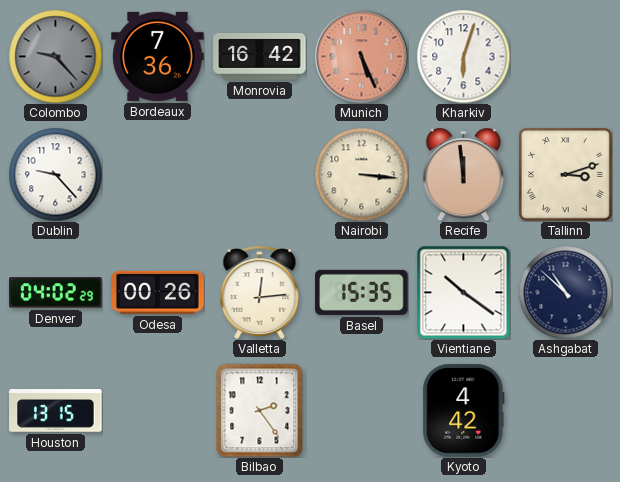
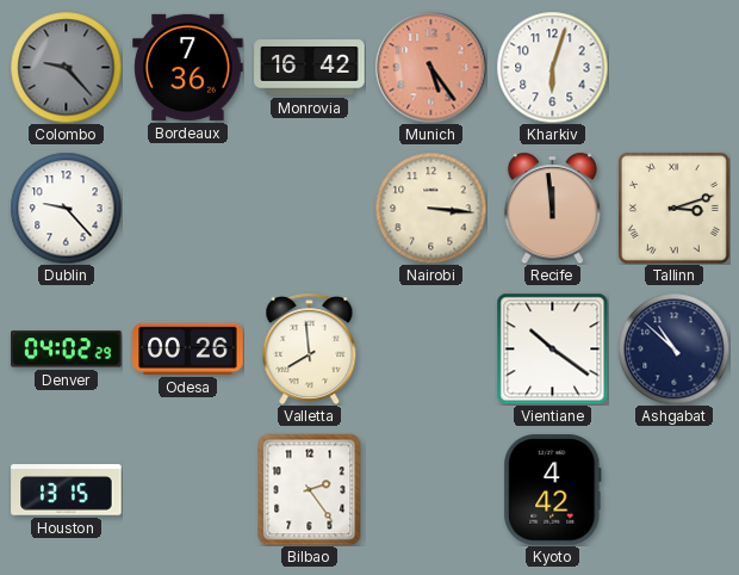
Munich: 5:26 -> 5:24 (430, 67)
Valletta: 12:14 -> 7:59 (310, 348)
Basel: 15:35 -> none (362, 292)
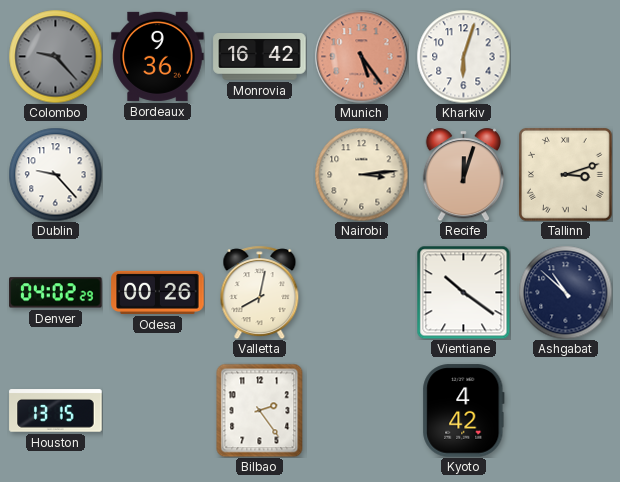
Bordeaux: 7:36 -> 9:36 (158, 56)
Nairobi: 3:16 -> 3:14 (361, 174)
Recife: 11:59 -> 12:03 (463, 174)
Valletta: 7:59 -> 8:02 (260, 292)
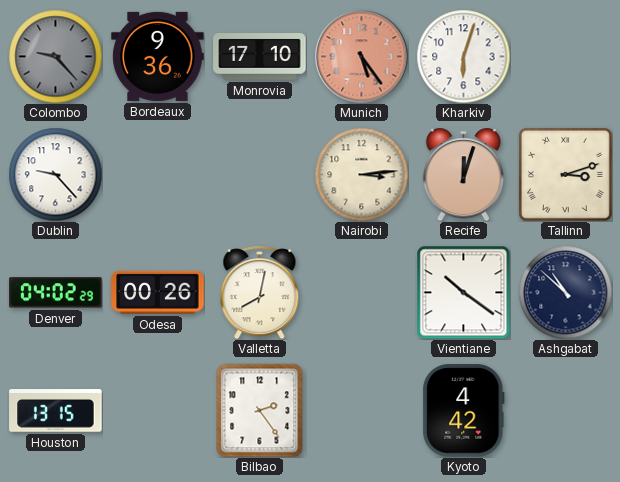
Monrovia: 16:42 -> 17:10 (260, 57)
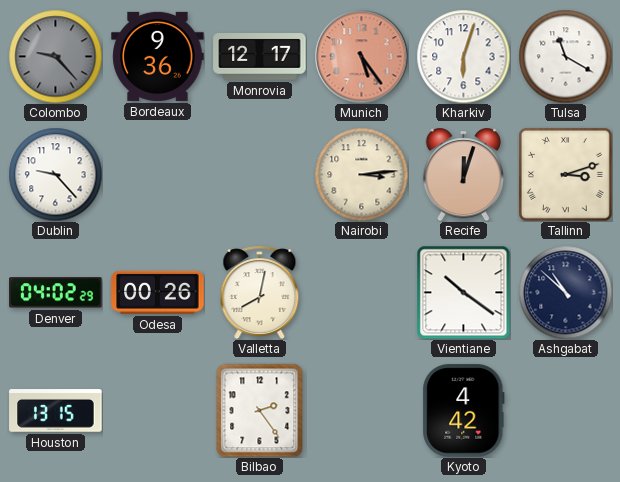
Monrovia: 17:10 -> 12:17 (260, 57)
Tulsa: none -> 11:20 (565, 56)
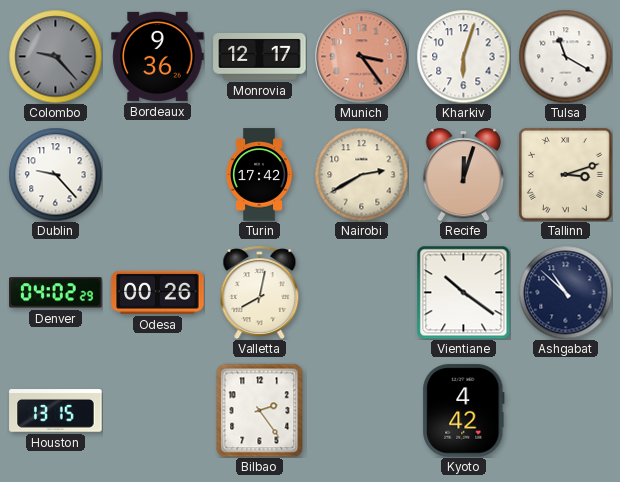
Munich: 5:24 -> 3:24 (361, 56)
Turin: none -> 17:42 (260, 175)
Nairobi: 3:14 -> 2:40 (361, 174)
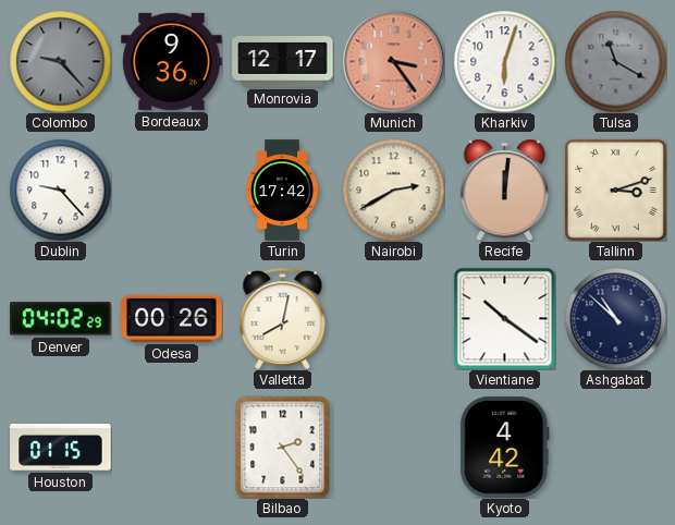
Tulsa dial: white -> grey (615, 61)
Recife: 12:03 -> 12:01 (504, 190)
Houston: 13:15 -> 01:15 (61, 448)
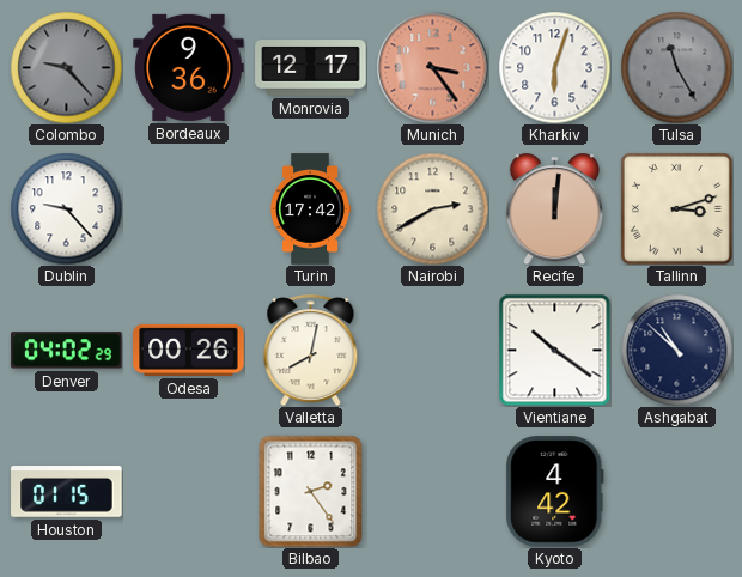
Tulsa: 11:20 -> 11:25 (676, 67)
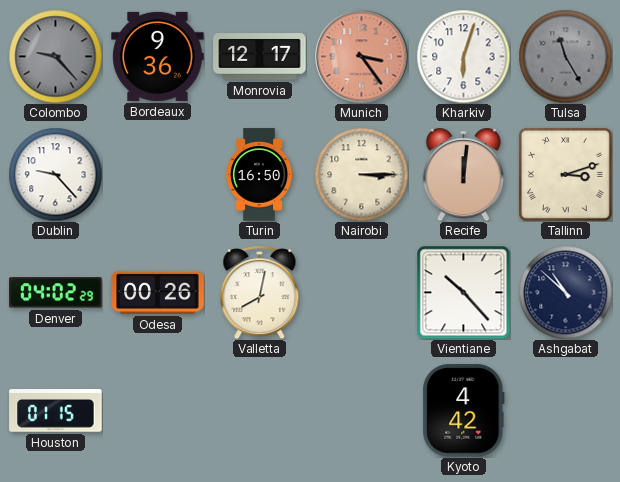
Turin: 17:42 -> 16:50 (260, 175)
Nairobi: 2:40 -> 3:15 (361, 174)
Vientiane: 10:21 -> 10:23 (463, 292)
Bilbao: 2:24 -> none (311, 491)
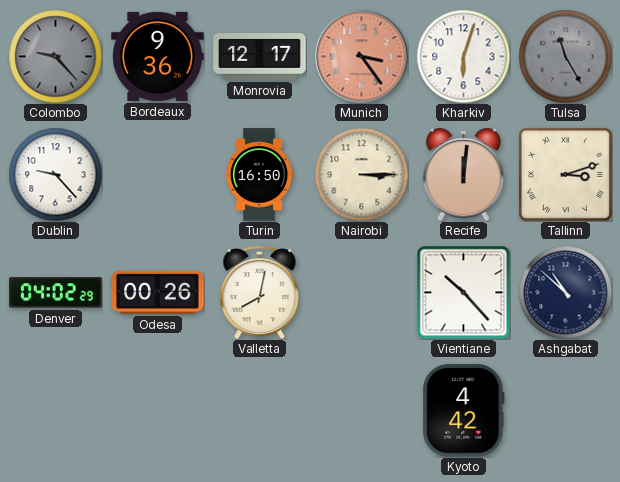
Houston: 01:15 -> none (56, 411)
